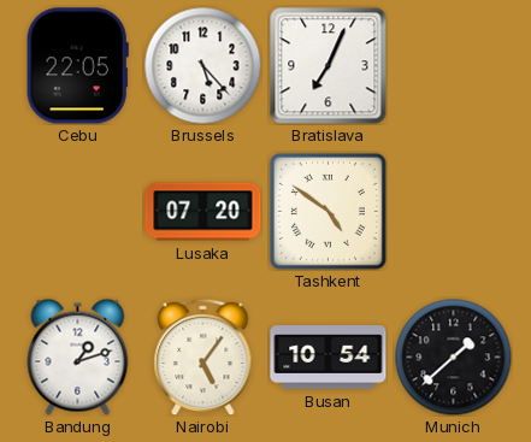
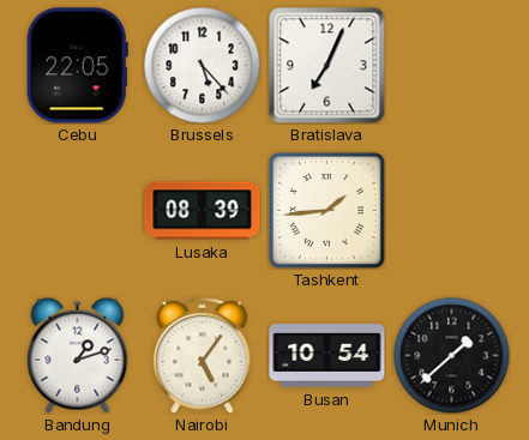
Lusaka: 07:20 -> 08:39 (203, 211)
Tashkent: 4:51 -> 1:44 (326, 210)
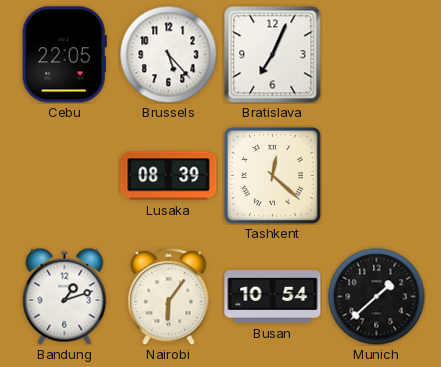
Tashkent: 1:44 -> 12:22 (272, 175)
Nairobi: 5:06 -> 6:06 (169, 296)
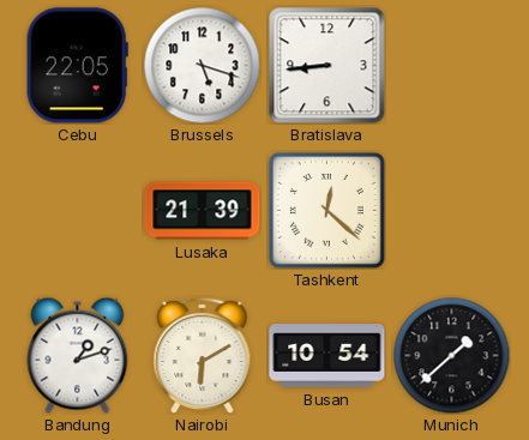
Brussels: 5:23 -> 5:18 (202, 65)
Bratislava: 7:04 -> 8:44 (327, 66)
Lusaka: 08:39 -> 21:39 (203, 211)
Nairobi: 6:06 -> 6:10 (203, 355)
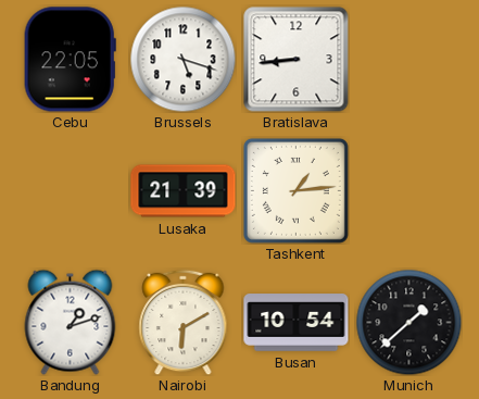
Tashkent: 12:22 -> 1:14 (295, 190)
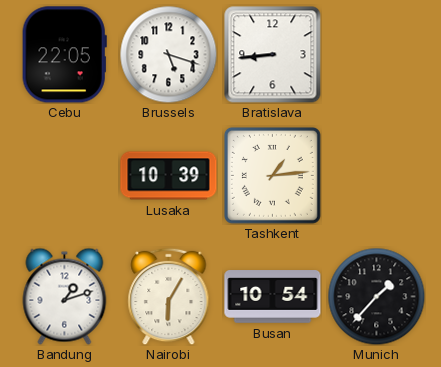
Lusaka: 21:39 -> 10:39 (169, 176)
Nairobi: 6:10 -> 6:05 (169, 296)
Munich: 1:38 -> 1:37 (376, 296)
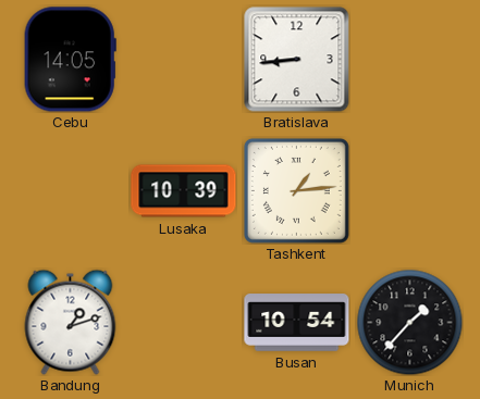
Cebu: 22:05 -> 14:05 (70, 60)
Brussels: 5:18 -> none (168, 54)
Nairobi: 6:05 -> none (169, 296)
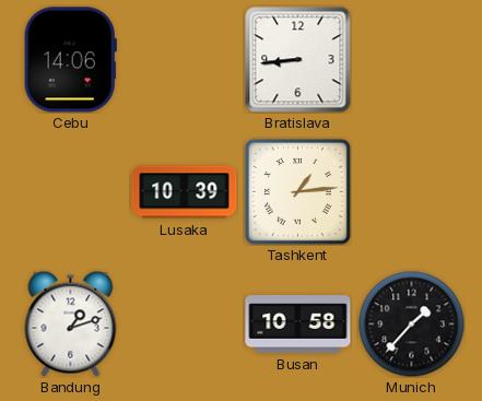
Cebu: 14:05 -> 14:06 (70, 60)
Busan: 10:54 -> 10:58 (298, 325)
